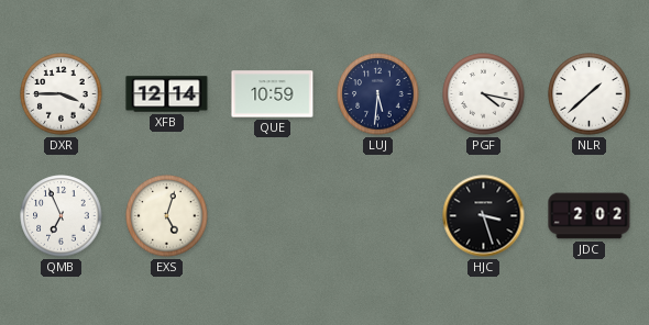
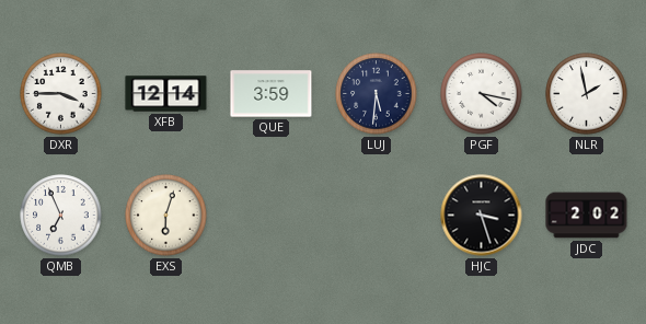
QUE: 10:59 -> 3:59 (272, 94)
NLR: 1:38 -> 1:58 (587, 94)
EXS: 5:03 -> 6:03 (166, 216)
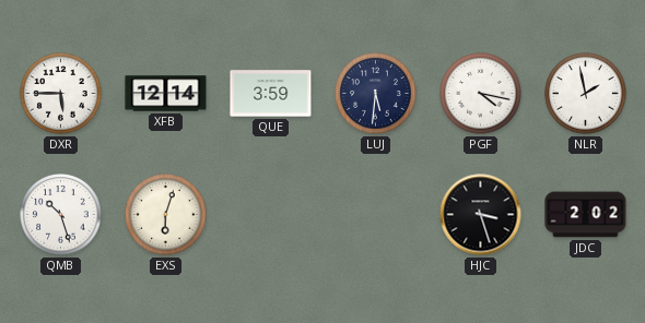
DXR: 3:45 -> 5:45 (61, 94)
QMB: 6:56 -> 10:27 (61, 215)
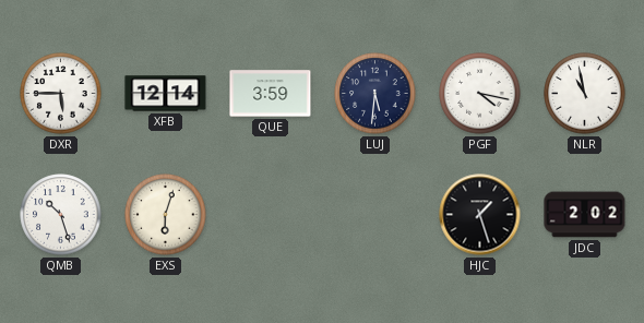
NLR: 1:58 -> 10:58 (585, 94)
HJC: 3:27 -> 1:27 (480, 215)
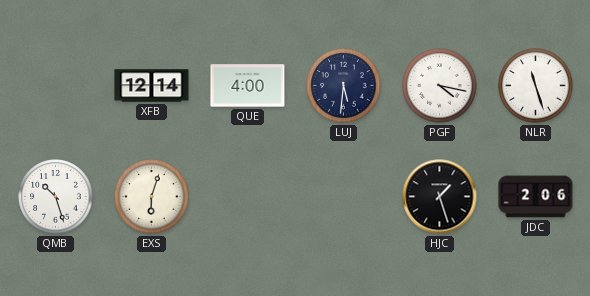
DXR: 5:45 -> none (61, 94)
QUE: 3:59 -> 4:00 (248, 86)
NLR: 10:58 -> 11:27 (536, 86)
JDC: 2:02 -> 2:06 (536, 197)
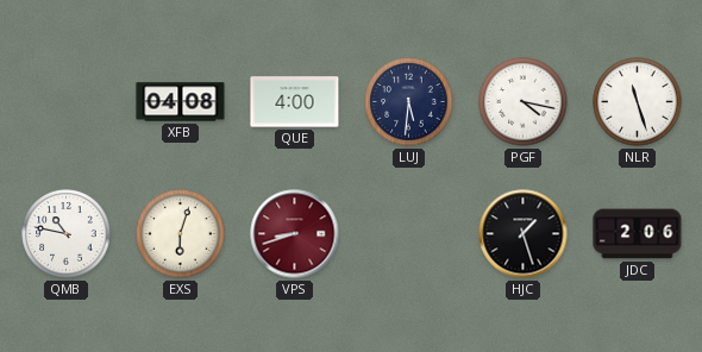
XFB: 12:14 -> 04:08 (181, 102)
QMB: 10:27 -> 10:47 (67, 234)
VPS: none -> 8:42 (295, 234)
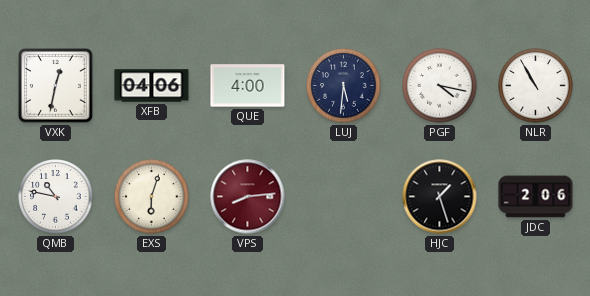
VXK: none -> 12:32 (56, 86)
XFB: 04:08 -> 04:06 (152, 86)
NLR: 11:27 -> 10:55 (536, 86)
VPS: 8:42 -> 8:14 (248, 197)
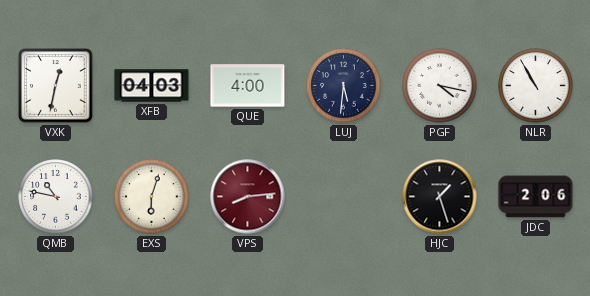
XFB: 04:06 -> 04:03 (152, 86)
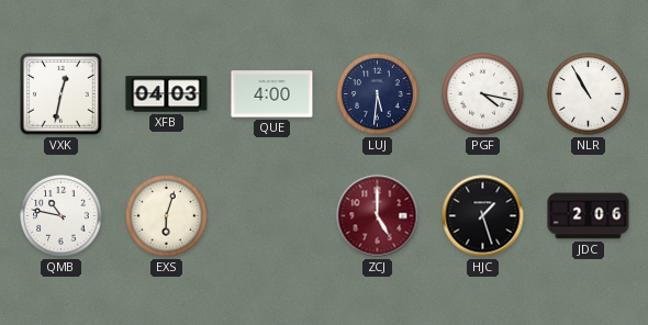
VPS: 8:14 -> none (248, 197)
ZCJ: none -> 5:00 (378, 216)
